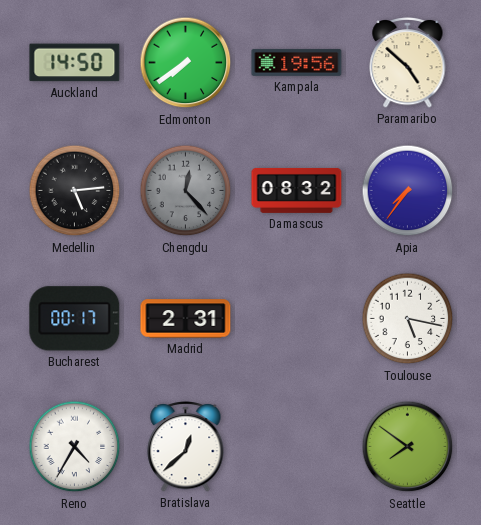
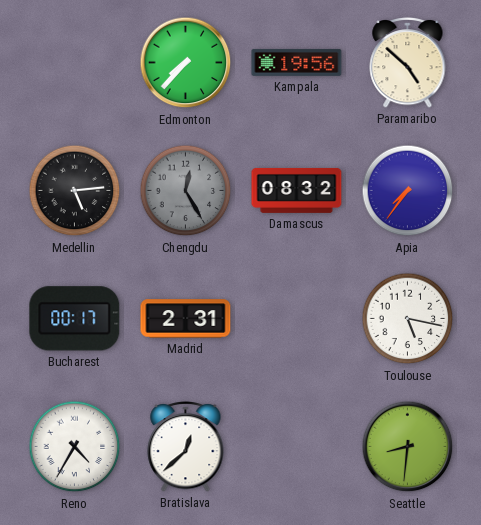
Auckland: 14:50 -> none (75, 63)
Edmonton: 7:39 -> 7:37 (186, 63)
Chengdu: 12:23 -> 12:25 (186, 191)
Seattle: 7:51 -> 8:31 (408, 447)
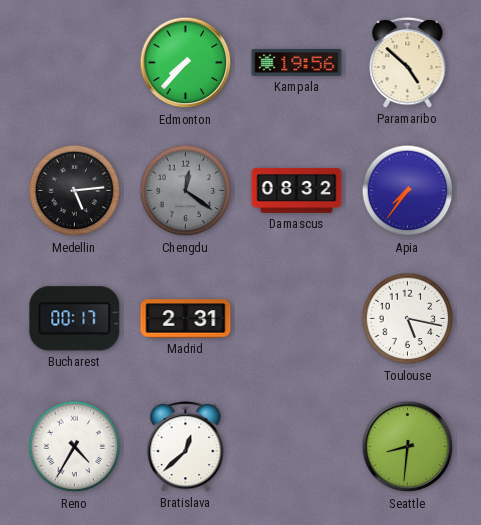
Chengdu: 12:25 -> 12:21 (186, 191)
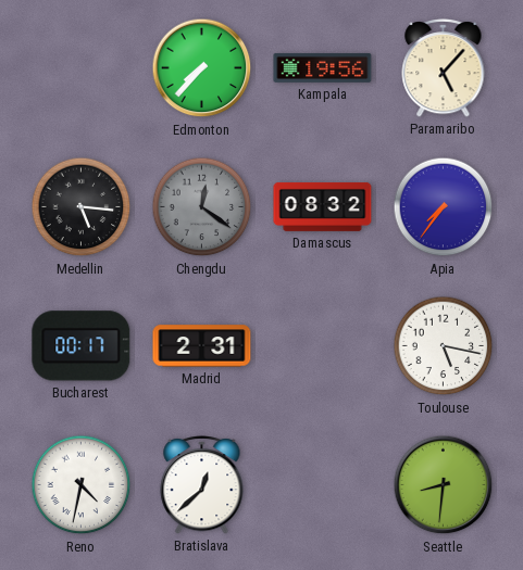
Paramaribo: 4:52 -> 5:07 (444, 67)
Medellin: 5:14 -> 5:16 (82, 207)
Reno: 4:35 -> 4:32 (82, 485)
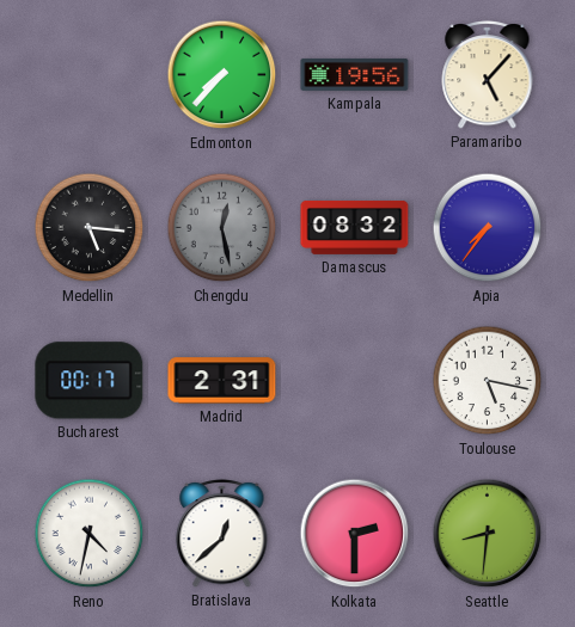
Chengdu: 12:21 -> 12:28 (222, 228)
Kolkata: none -> 2:30 (355, 534)
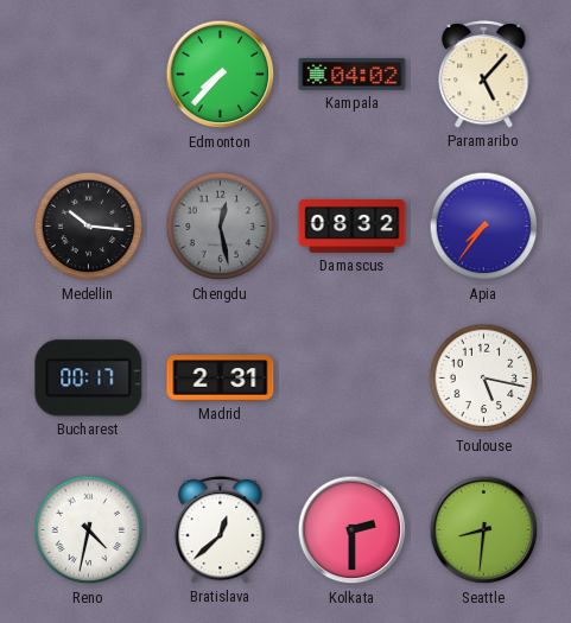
Kampala: 19:56 -> 04:02 (353, 74)
Medellin: 5:16 -> 10:16 (89, 227)
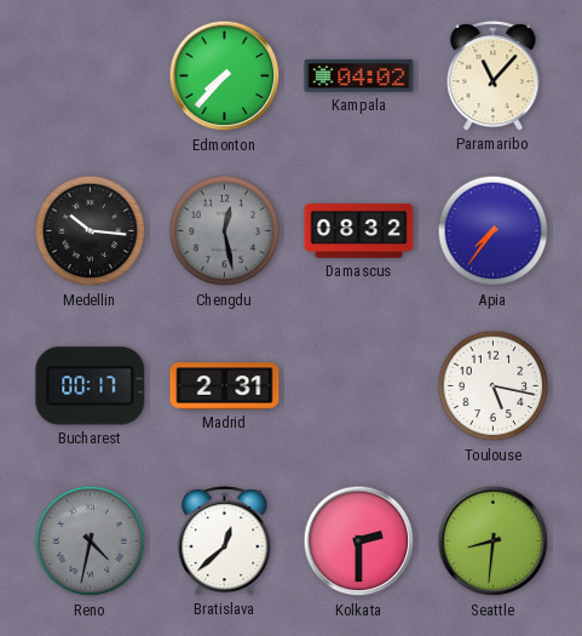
Paramaribo: 5:07 -> 11:07 (494, 75)
Reno dial: white -> grey (91, 542)
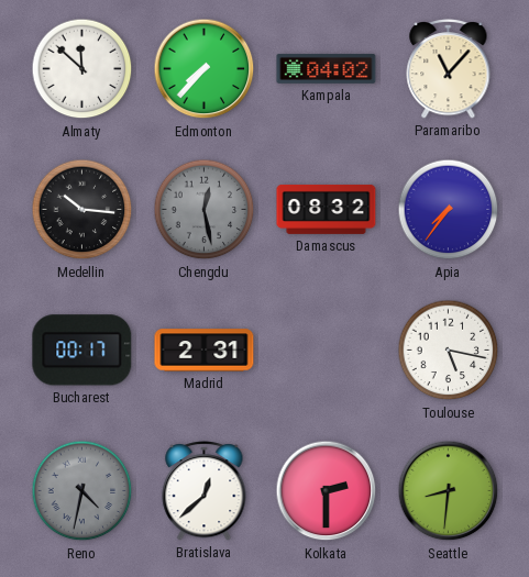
Almaty: none -> 11:52 (82, 69)
